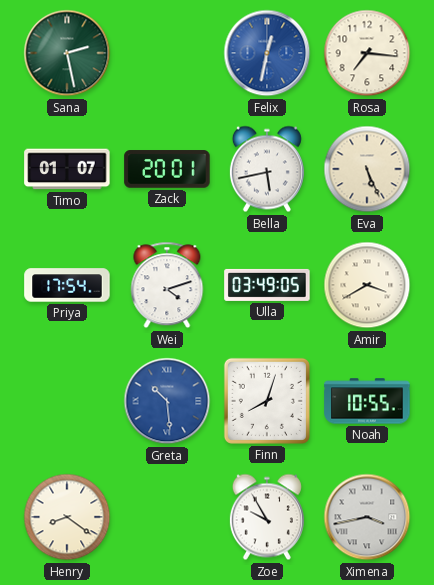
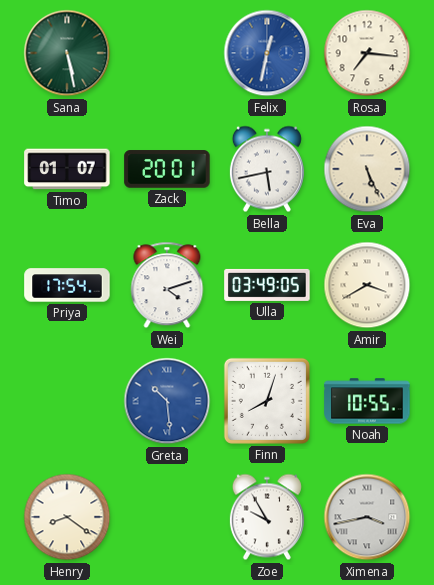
Sana: 2:28 -> 5:28 (67, 53)
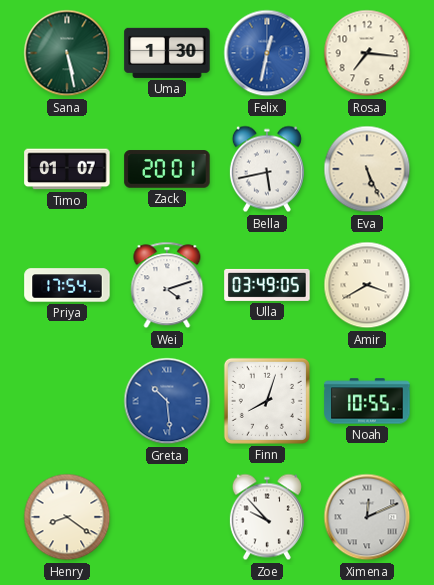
Uma: none -> 1:30 (167, 53)
Zoe: 9:55 -> 9:53 (267, 517)
Ximena: 3:43 -> 12:11 (367, 517)
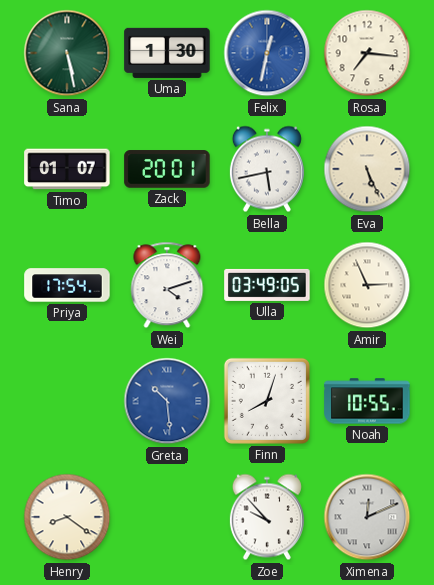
Amir: 3:40 -> 2:56 (367, 285)
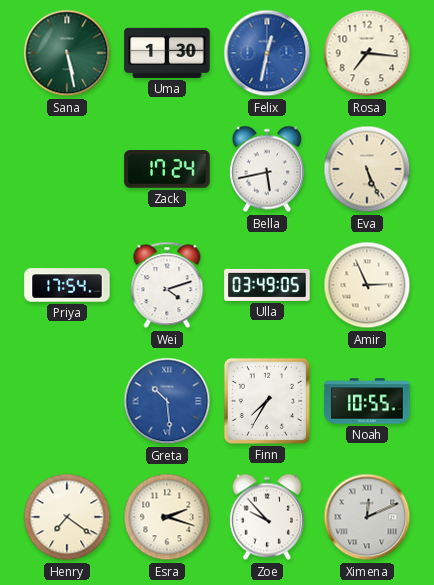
Timo: 01:07 -> none (67, 169)
Zack: 20:01 -> 17:24 (167, 169)
Finn: 8:03 -> 7:35 (267, 401)
Henry: 8:21 -> 7:21 (67, 517)
Esra: none -> 2:18 (167, 517)
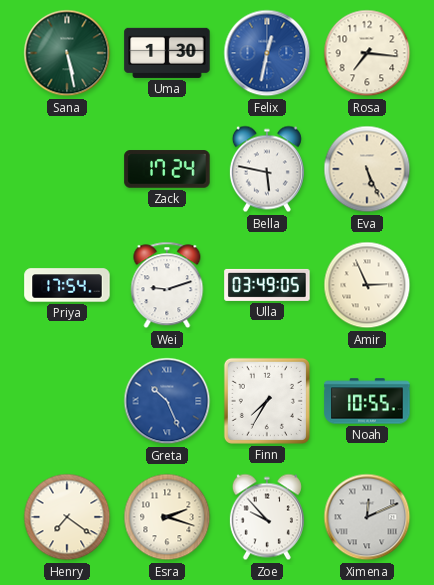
Bella: 5:43 -> 5:47 (267, 169)
Wei: 4:12 -> 9:12 (167, 285)
Greta: 10:29 -> 10:26 (167, 401)
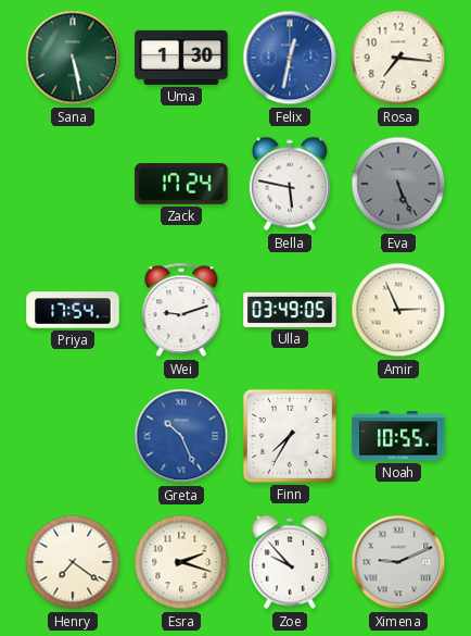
Eva dial: cream -> grey (398, 184)
Ximena: 12:11 -> 9:11 (398, 562)
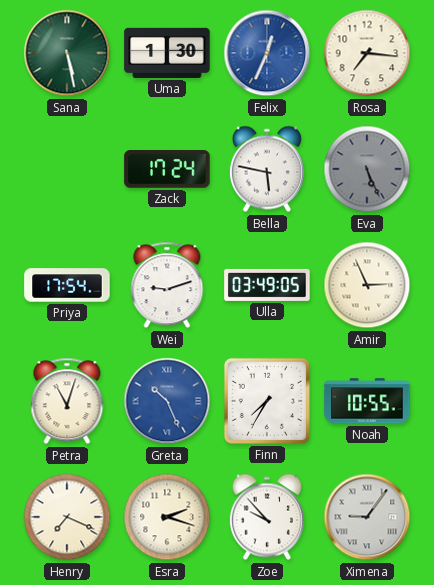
Felix: 12:32 -> 12:34 (267, 53)
Petra: none -> 11:03 (67, 401)
Henry: 7:21 -> 7:19 (67, 517)
Ximena: 9:11 -> 9:06 (367, 517)
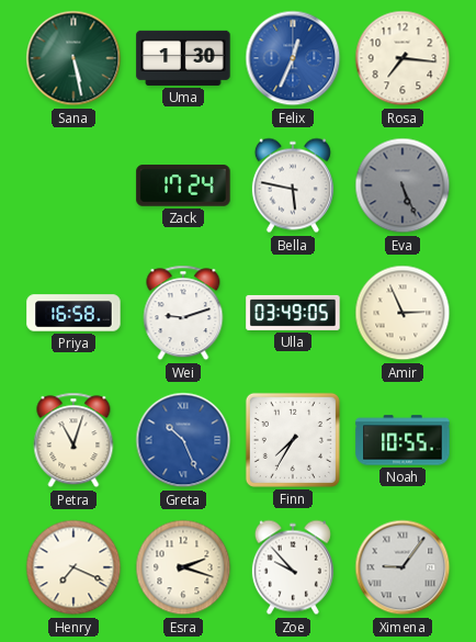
Priya: 17:54 -> 16:58 (73, 313)
